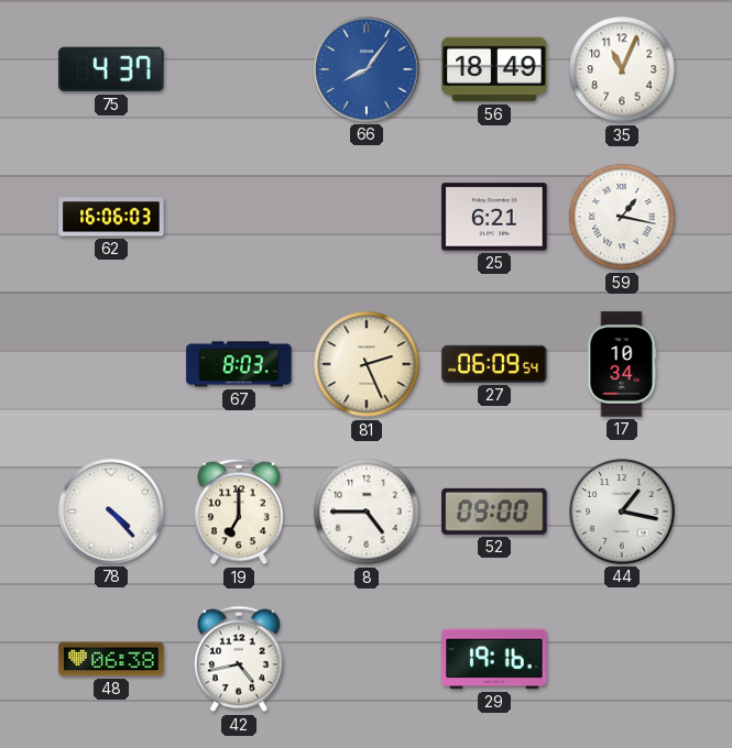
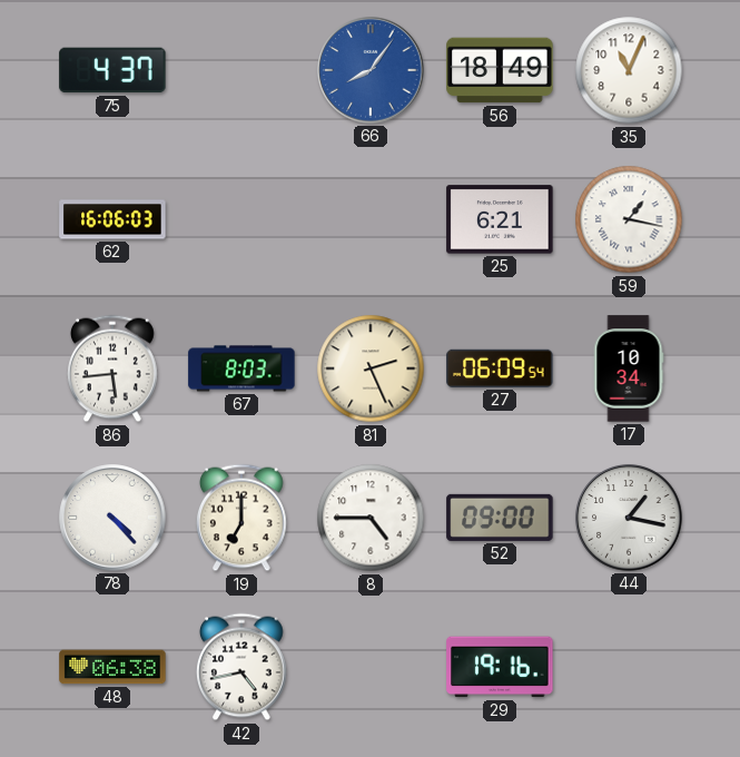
86: none -> 5:44 (114, 368)
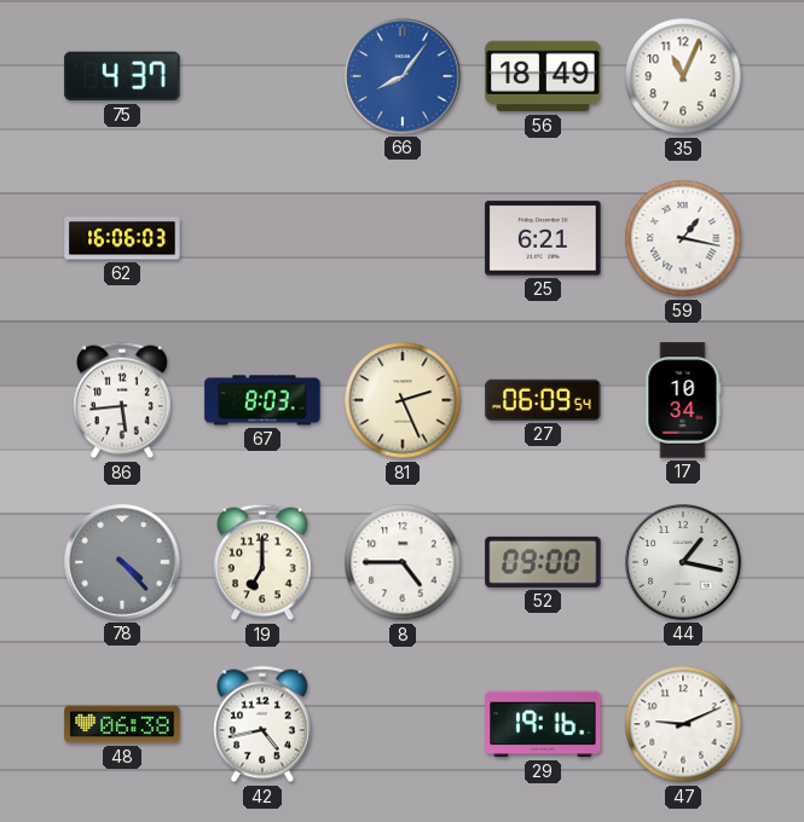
78 dial: white -> grey (122, 562)
47: none -> 9:11 (683, 724)
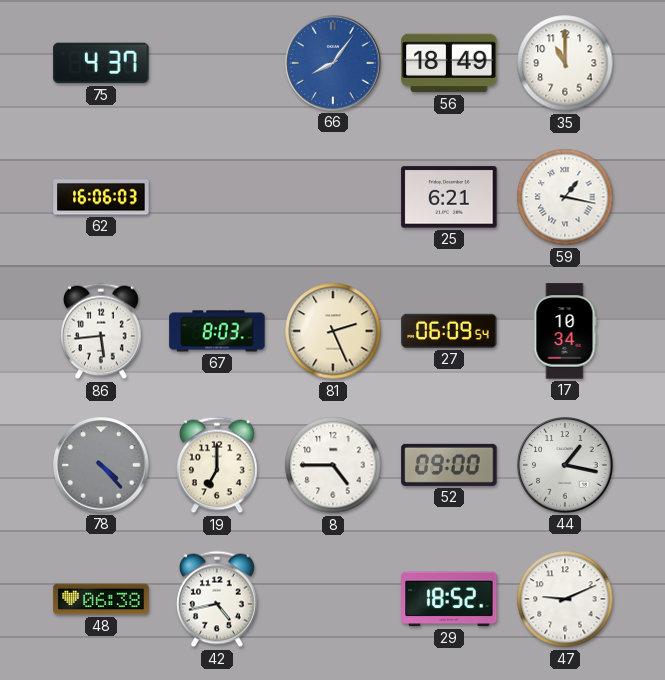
35: 11:04 -> 11:00 (565, 63)
29: 19:16 -> 18:52 (449, 599)
